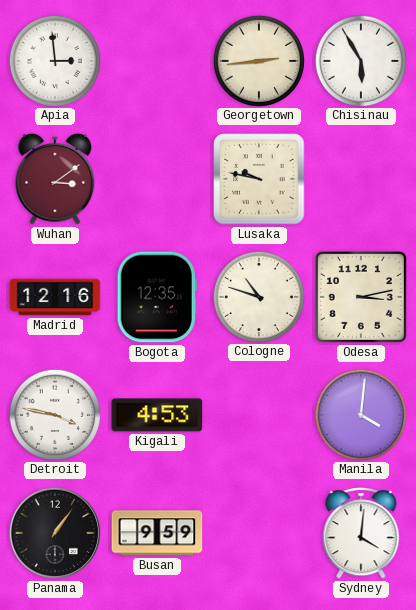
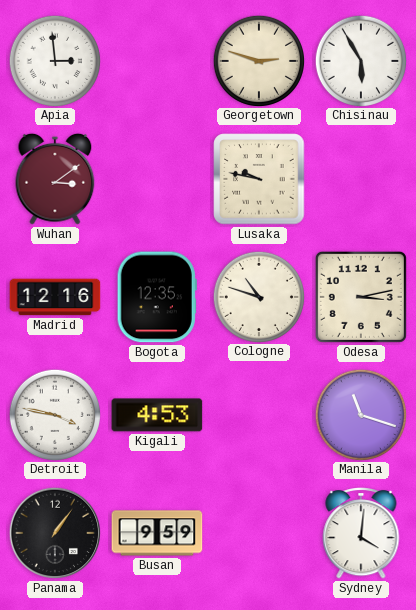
Georgetown: 2:44 -> 2:48 (258, 60)
Manila: 4:01 -> 11:18 (360, 414)
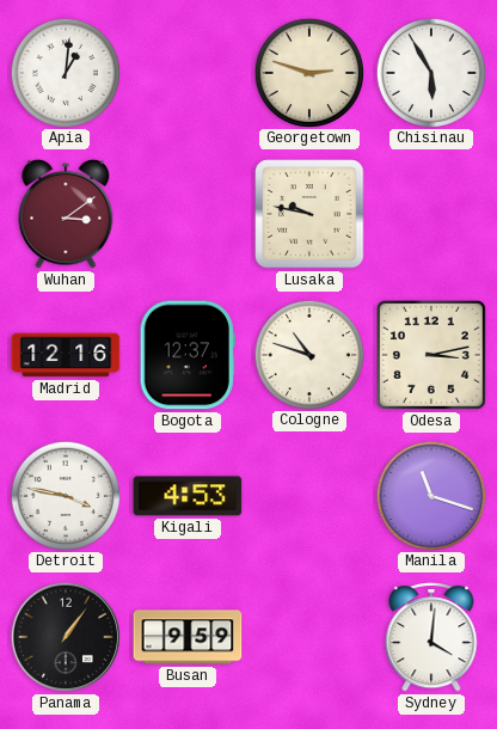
Apia: 2:59 -> 1:01 (65, 72)
Bogota: 12:35 -> 12:37 (188, 355)
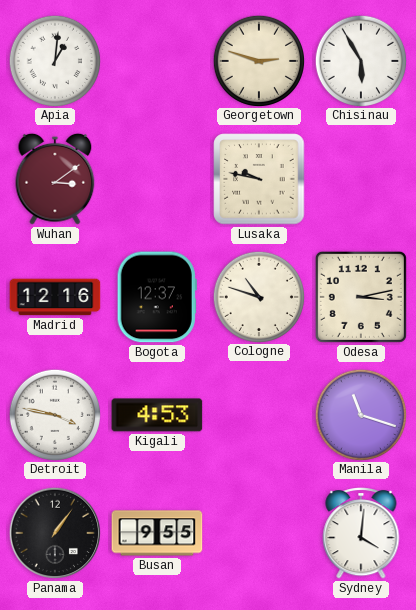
Busan: 9:59 -> 9:55 (157, 533)
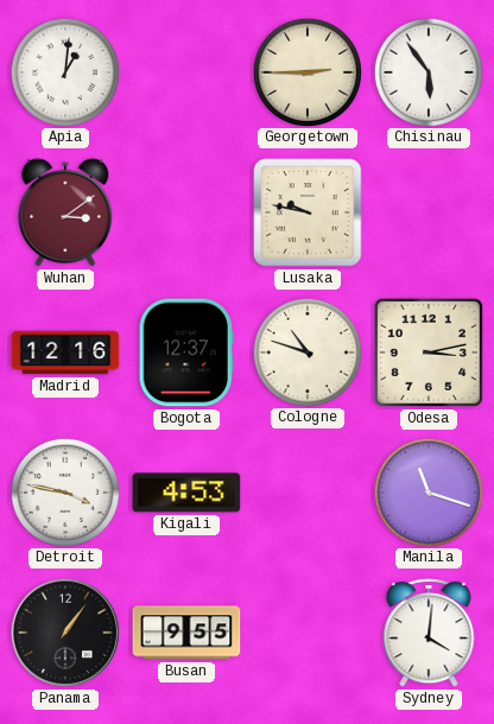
Georgetown: 2:48 -> 2:45 (306, 71)
Chisinau: 5:55 -> 5:54 (427, 71)
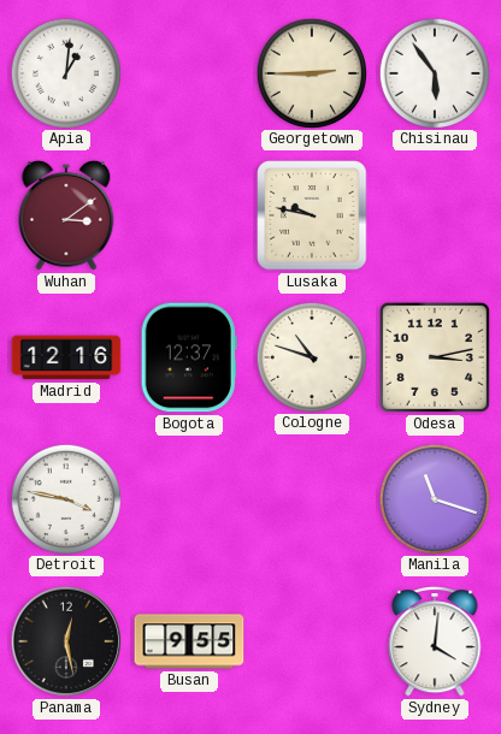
Kigali: 4:53 -> none (186, 493)
Panama: 1:06 -> 12:28 (66, 641)
